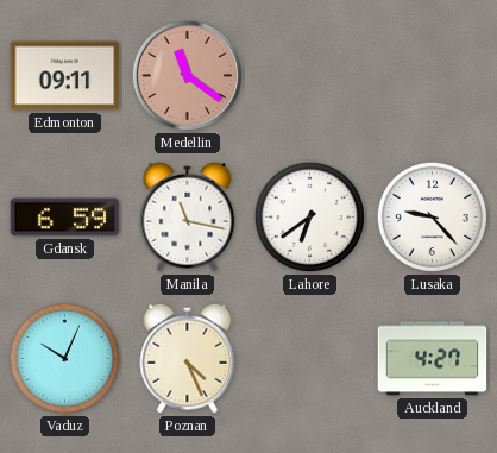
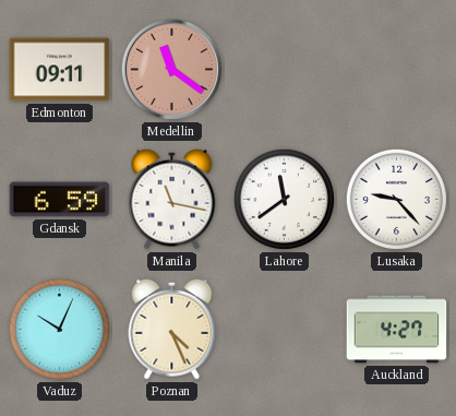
Lahore: 6:39 -> 11:39 (284, 199)
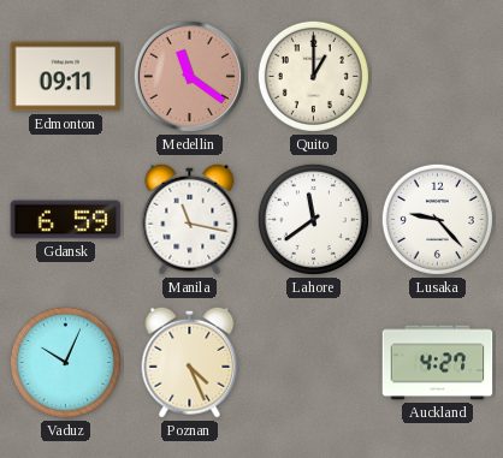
Quito: none -> 1:00 (313, 76)
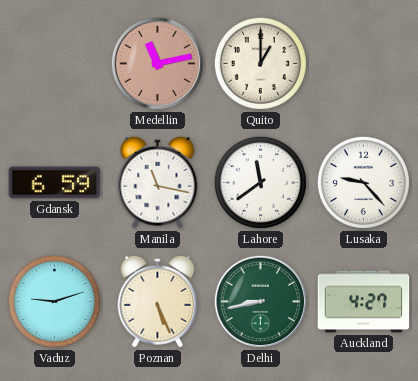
Edmonton: 09:11 -> none (66, 77)
Medellin: 11:21 -> 11:13 (157, 63)
Vaduz: 10:04 -> 9:12 (54, 301)
Poznan: 4:26 -> 5:26 (158, 301)
Delhi: none -> 8:43 (260, 301)
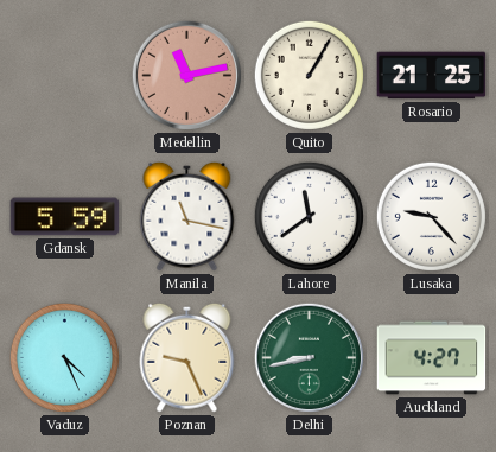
Quito: 1:00 -> 1:05 (309, 75)
Rosario: none -> 21:25 (432, 76)
Gdansk: 6:59 -> 5:59 (65, 217)
Vaduz: 9:12 -> 4:26 (64, 357)
Poznan: 5:26 -> 9:26 (187, 357)
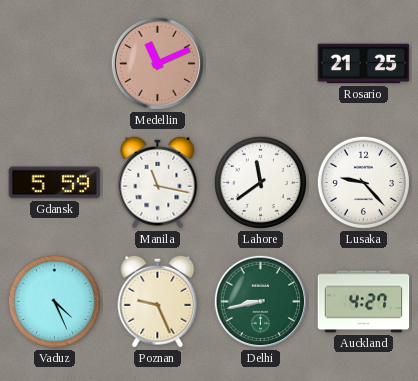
Medellin: 11:13 -> 11:11 (157, 63)
Quito: 1:05 -> none (309, 75)
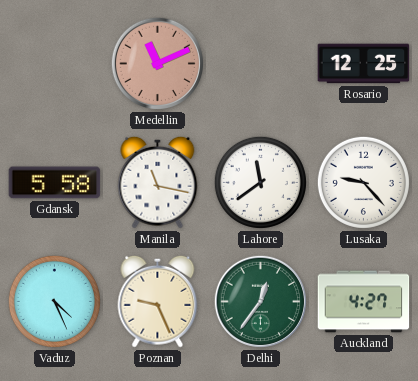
Rosario: 21:25 -> 12:25 (364, 64)
Gdansk: 5:59 -> 5:58 (55, 183)
Delhi: 8:43 -> 12:36 (260, 301)
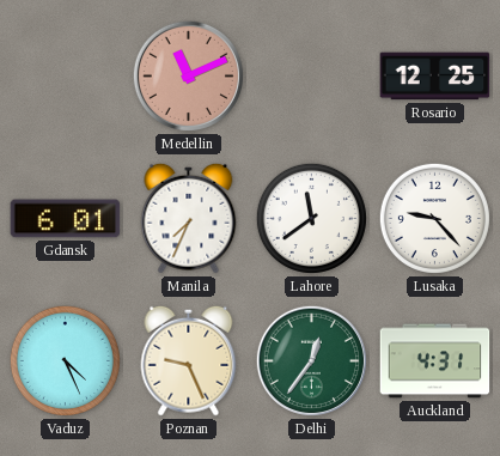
Gdansk: 5:58 -> 6:01 (66, 219)
Manila: 11:17 -> 7:34 (189, 218)
Auckland: 4:27 -> 4:31 (435, 361)
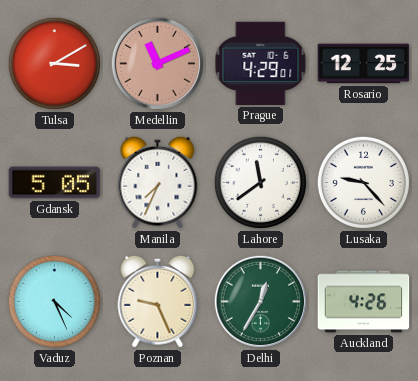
Tulsa: none -> 3:10 (54, 63)
Prague: none -> 4:29 (261, 63)
Gdansk: 6:01 -> 5:05 (55, 183)
Delhi: 12:36 -> 12:35 (260, 301)
Auckland: 4:31 -> 4:26 (364, 302)
